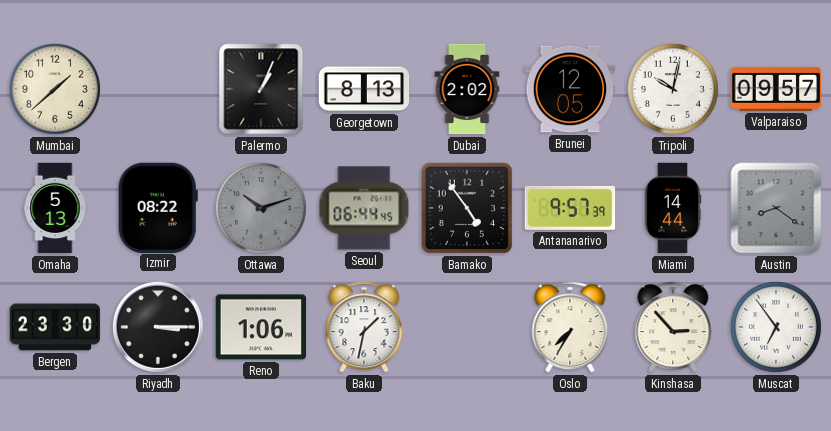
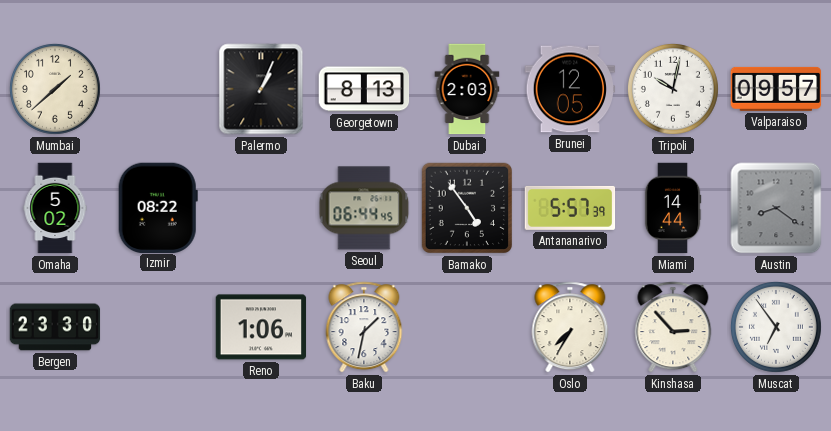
Dubai: 2:02 -> 2:03 (467, 89)
Omaha: 5:13 -> 5:02 (55, 208)
Ottawa: 10:12 -> none (261, 208)
Antananarivo: 9:57 -> 5:57 (570, 208)
Riyadh: 3:15 -> none (158, 327)
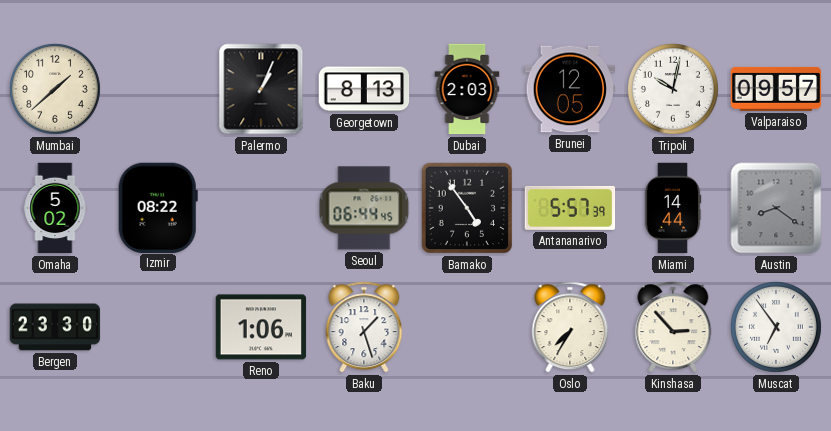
Baku: 1:32 -> 1:27 (364, 327)
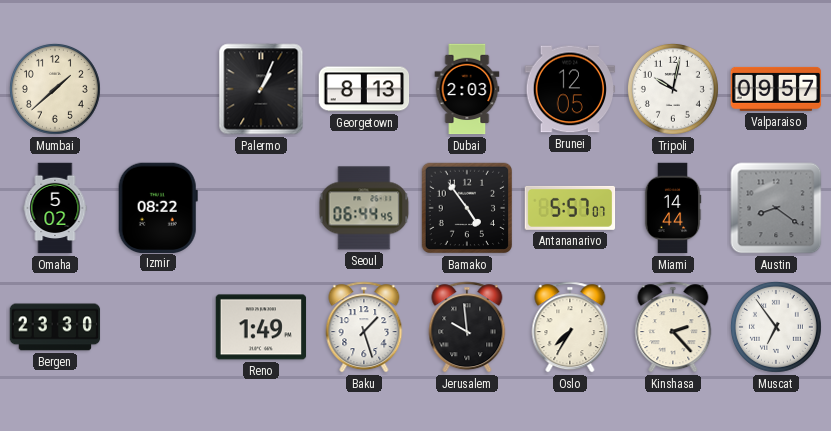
Antananarivo: 5:57:39 -> 5:57:07 (570, 208)
Reno: 1:06 -> 1:49 (261, 327)
Jerusalem: none -> 9:59 (467, 327)
Kinshasa: 2:53 -> 2:23 (673, 327)
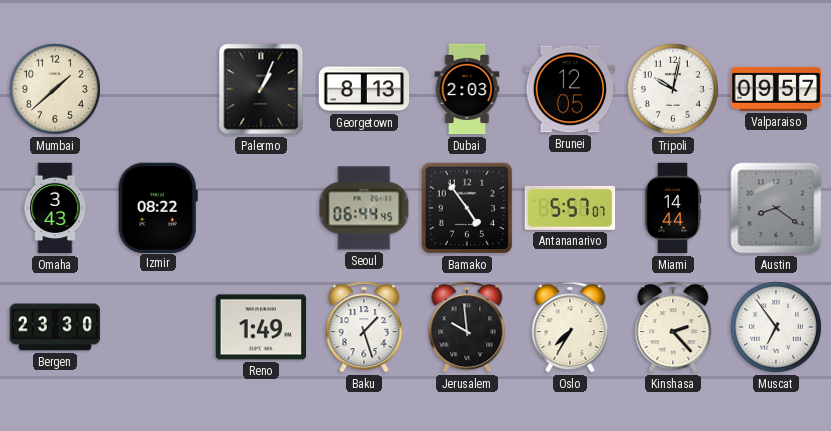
Omaha: 5:02 -> 3:43 (55, 208)
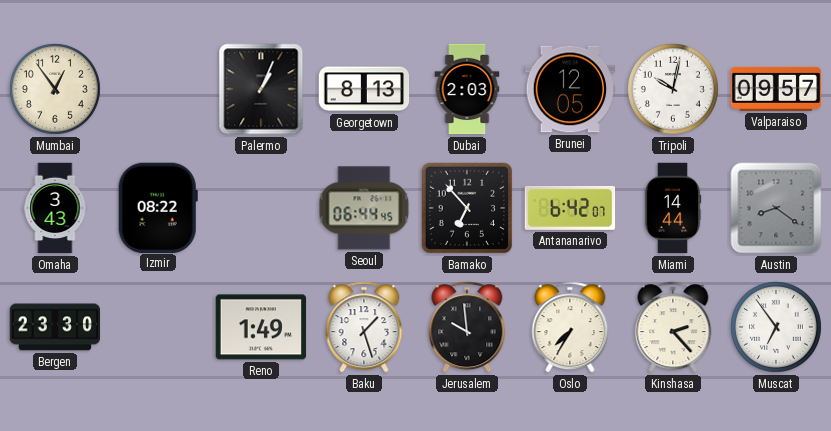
Mumbai: 1:38 -> 12:54 (55, 89)
Bamako: 4:54 -> 6:53 (467, 208)
Antananarivo: 5:57 -> 6:42 (570, 208)
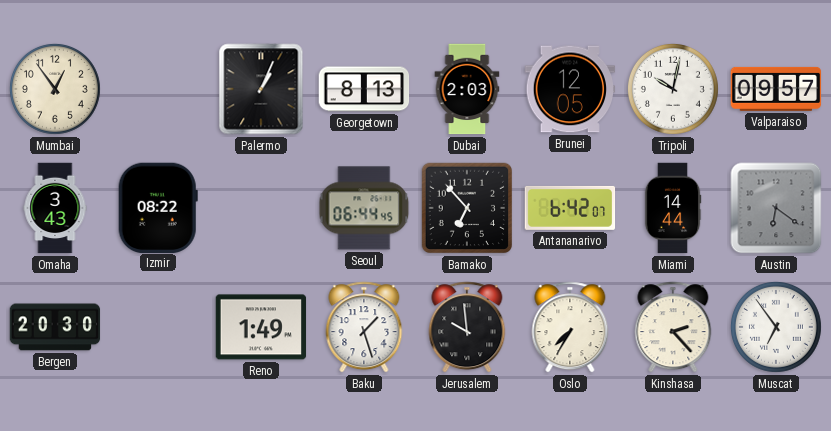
Austin: 8:21 -> 6:21 (776, 208)
Bergen: 23:30 -> 20:30 (55, 327)
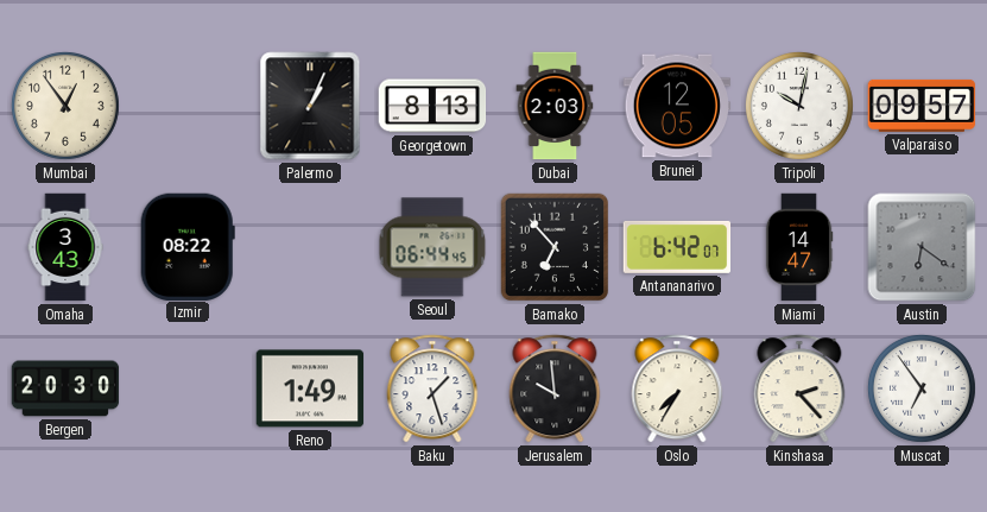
Miami: 14:44 -> 14:47 (799, 247)
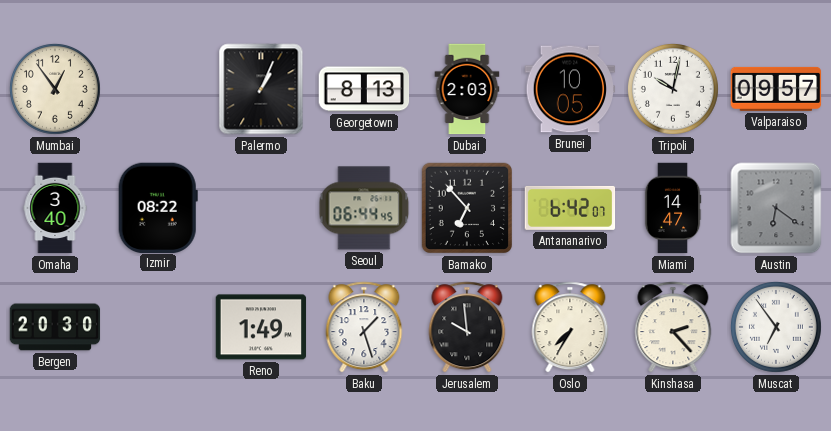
Brunei: 12:05 -> 10:05 (570, 89)
Omaha: 3:43 -> 3:40 (55, 208)
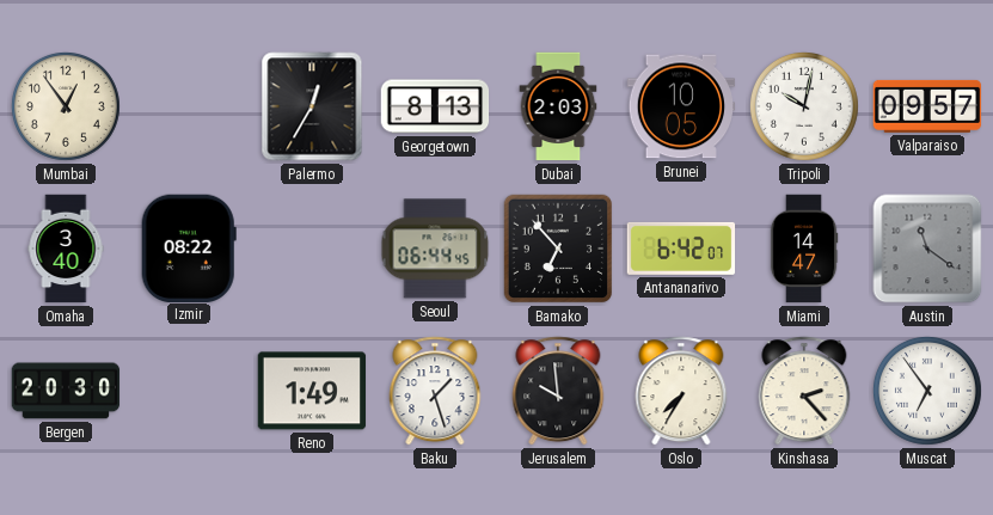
Palermo: 1:04 -> 12:35 (312, 106)
Austin: 6:21 -> 11:21 (927, 249)
